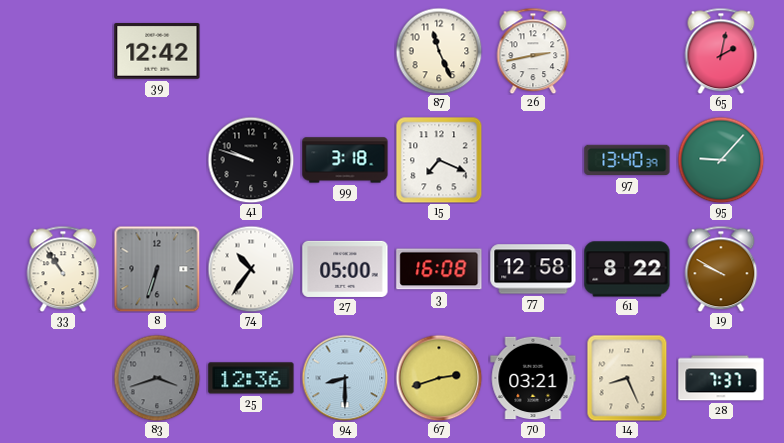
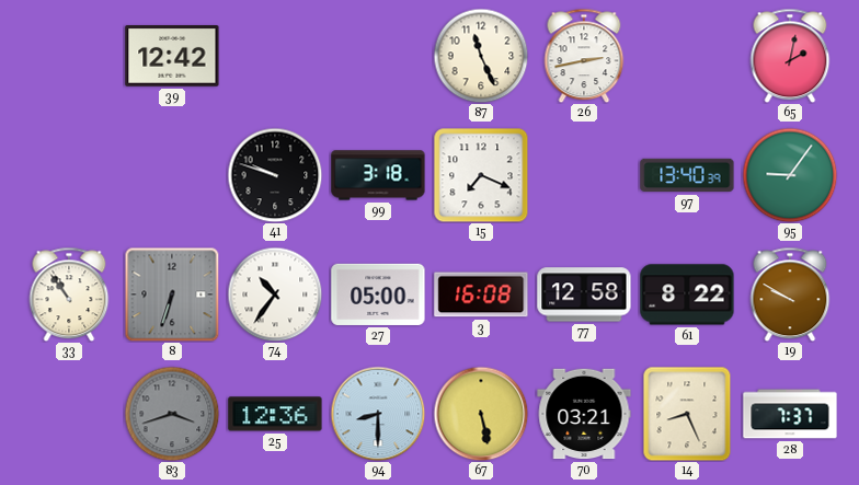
95: 9:07 -> 9:06 (790, 175)
67: 2:42 -> 5:28 (481, 414)
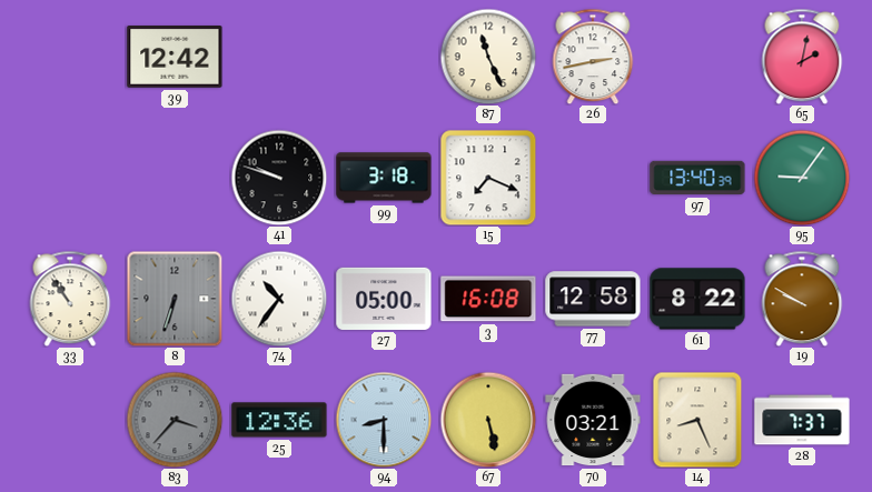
83: 3:42 -> 3:37 (175, 420)
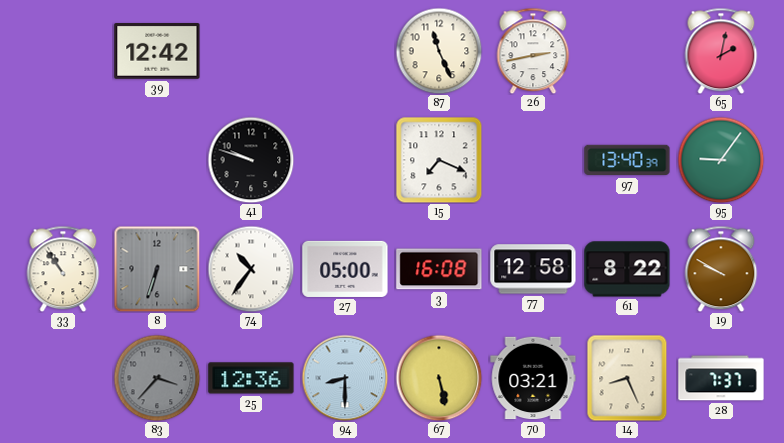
99: 3:18 -> none (384, 178)
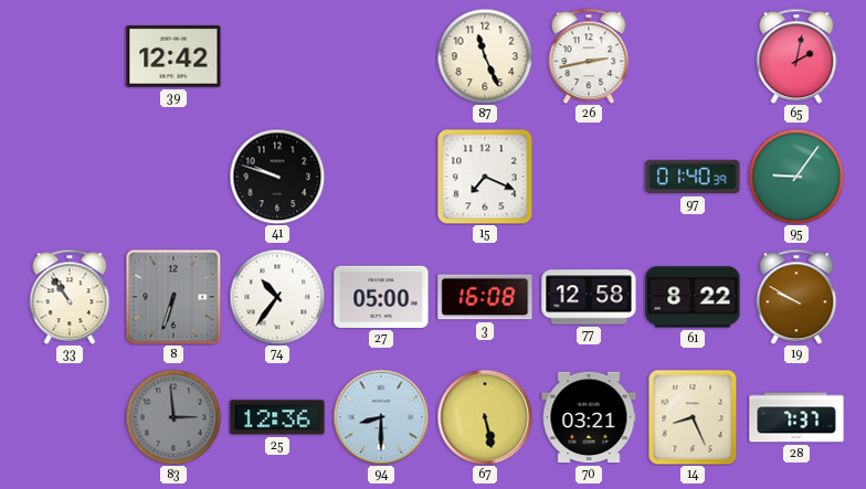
97: 13:40 -> 01:40 (693, 177)
83: 3:37 -> 2:59 (173, 417)
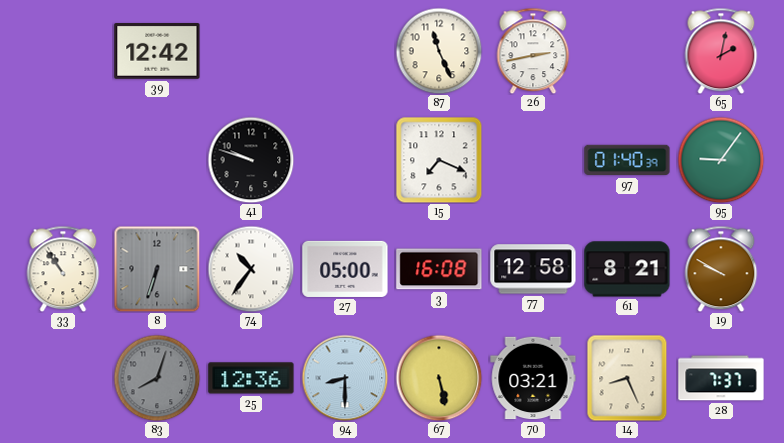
61: 8:22 -> 8:21 (627, 269)
83: 2:59 -> 8:03 (157, 378)
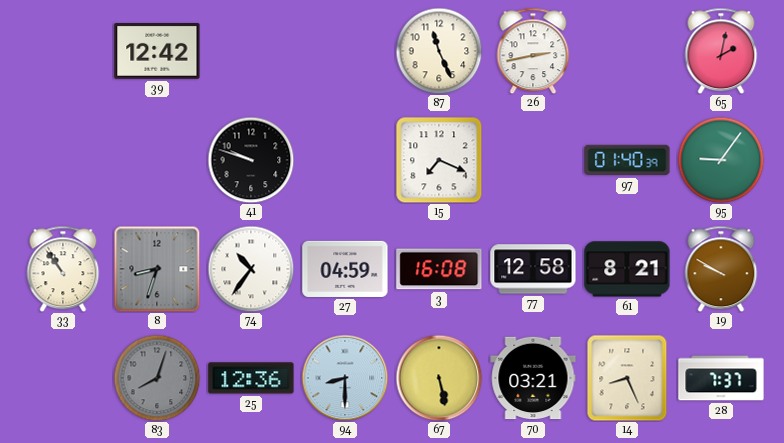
8: 6:33 -> 8:33 (157, 269)
27: 05:00 -> 04:59 (345, 269)
